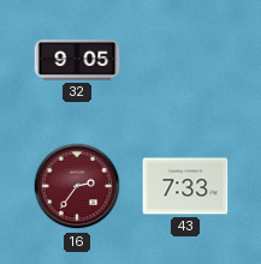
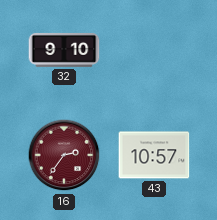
32: 9:05 -> 9:10 (64, 50)
43: 7:33 -> 10:57 (154, 155)
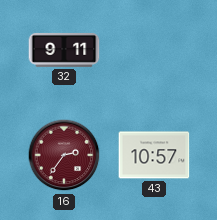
32: 9:10 -> 9:11 (64, 50)
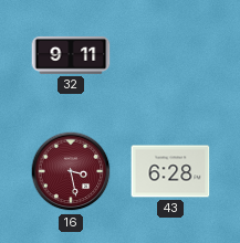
16: 2:36 -> 3:28 (71, 171)
43: 10:57 -> 6:28 (170, 171)
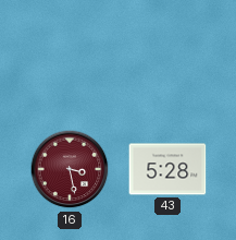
32: 9:11 -> none (71, 55)
43: 6:28 -> 5:28 (167, 169)
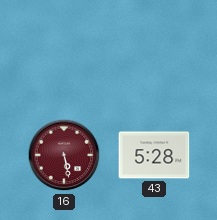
16: 3:28 -> 5:28 (64, 155)
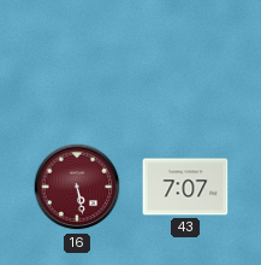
43: 5:28 -> 7:07 (185, 187)
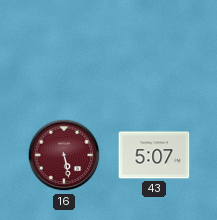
43: 7:07 -> 5:07 (154, 155)
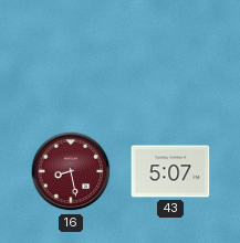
16: 5:28 -> 8:28 (71, 171)
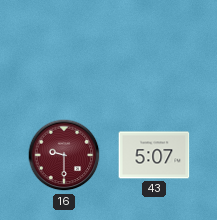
16: 8:28 -> 9:30 (64, 155)
